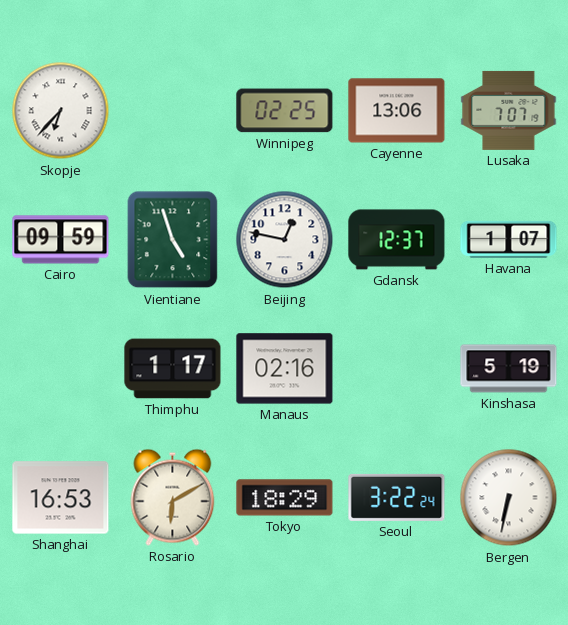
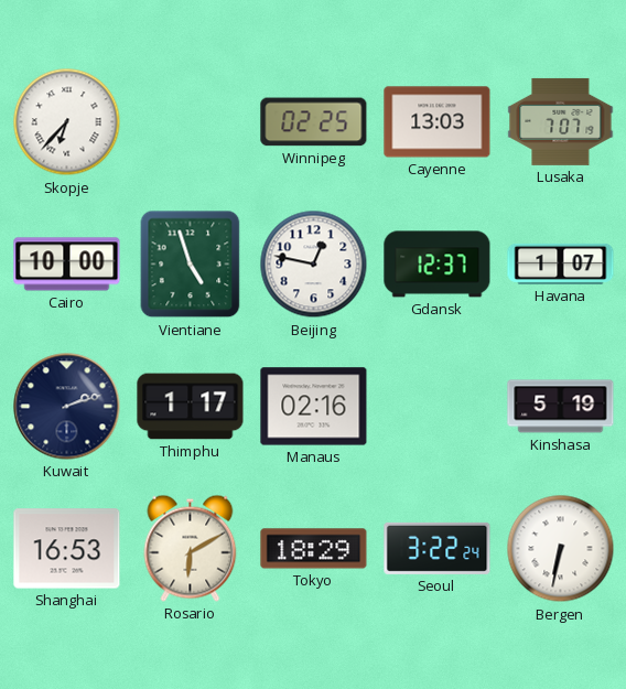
Cayenne: 13:06 -> 13:03 (438, 122)
Cairo: 09:59 -> 10:00 (67, 265)
Kuwait: none -> 2:12 (67, 407)
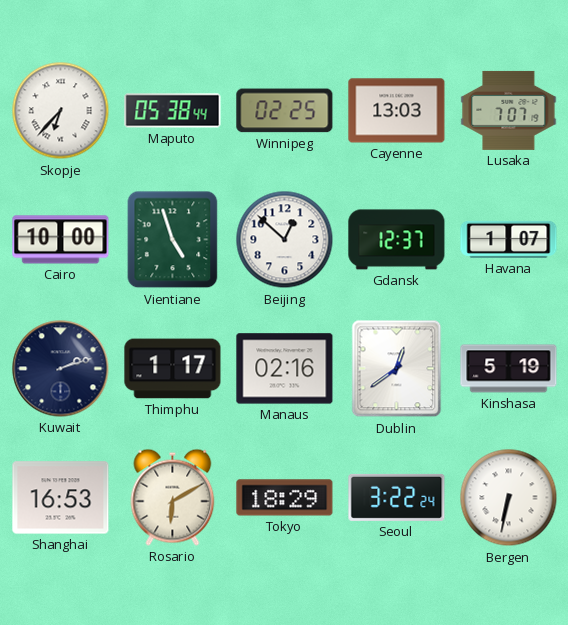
Maputo: none -> 05:38 (173, 111)
Beijing: 12:47 -> 12:52 (285, 240)
Dublin: none -> 12:39 (397, 369)
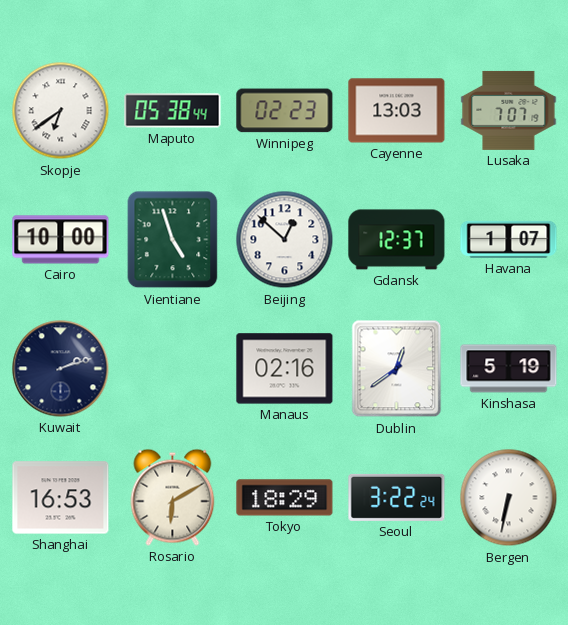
Skopje: 6:37 -> 6:39 (61, 111)
Winnipeg: 02:25 -> 02:23 (285, 111)
Thimphu: 1:17 -> none (173, 369)
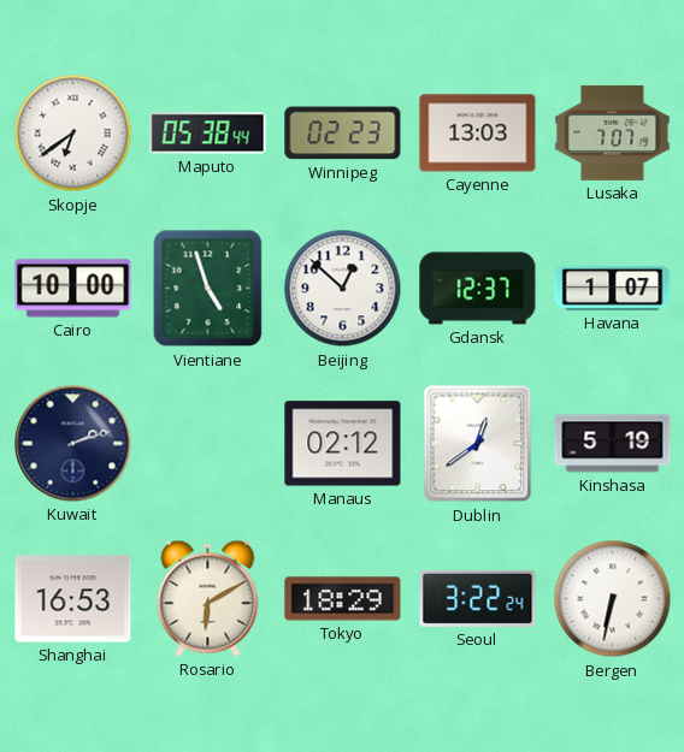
Manaus: 02:16 -> 02:12 (343, 444)
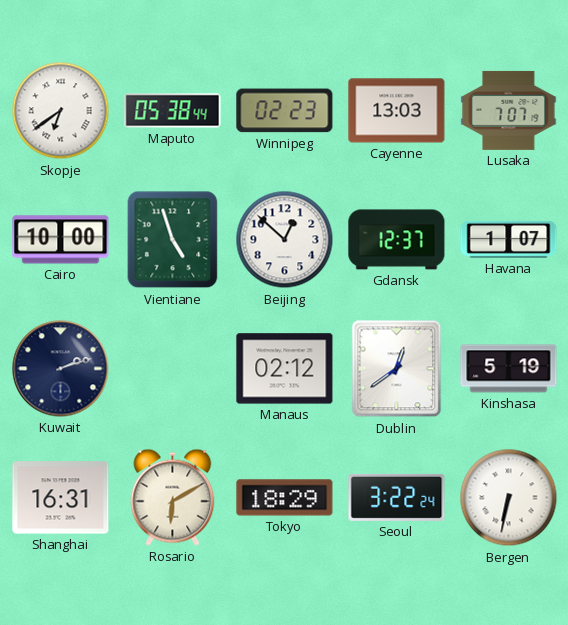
Shanghai: 16:53 -> 16:31 (61, 498)
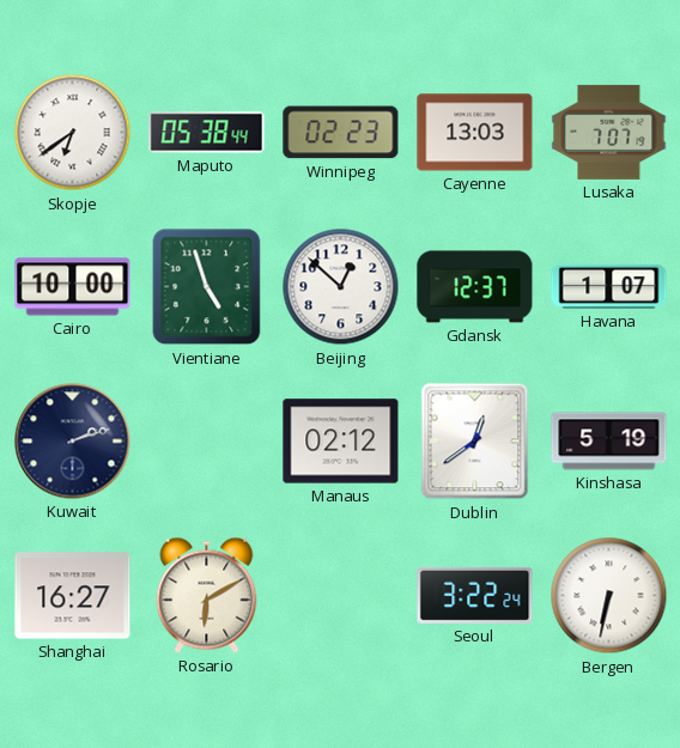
Shanghai: 16:31 -> 16:27 (73, 596)
Tokyo: 18:29 -> none (285, 498)
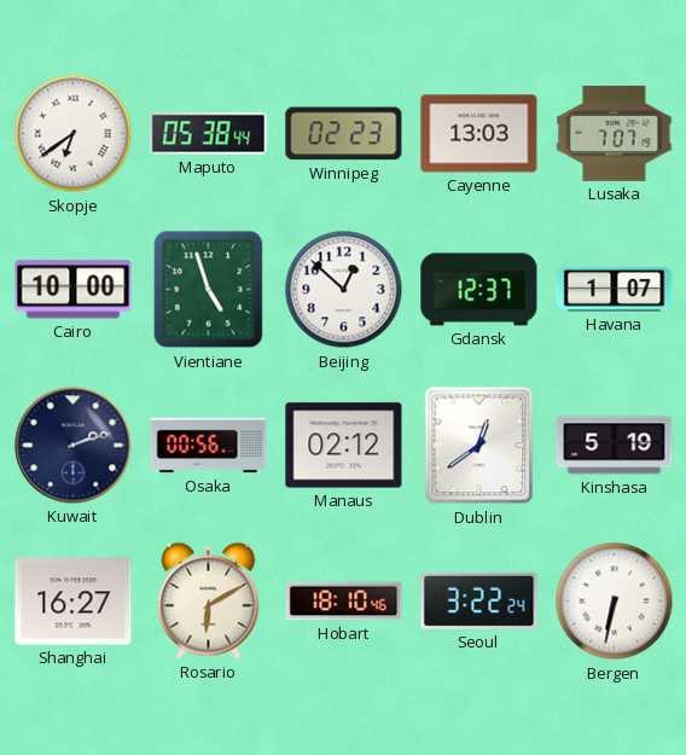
Osaka: none -> 00:56 (209, 446)
Hobart: none -> 18:10 (344, 602)
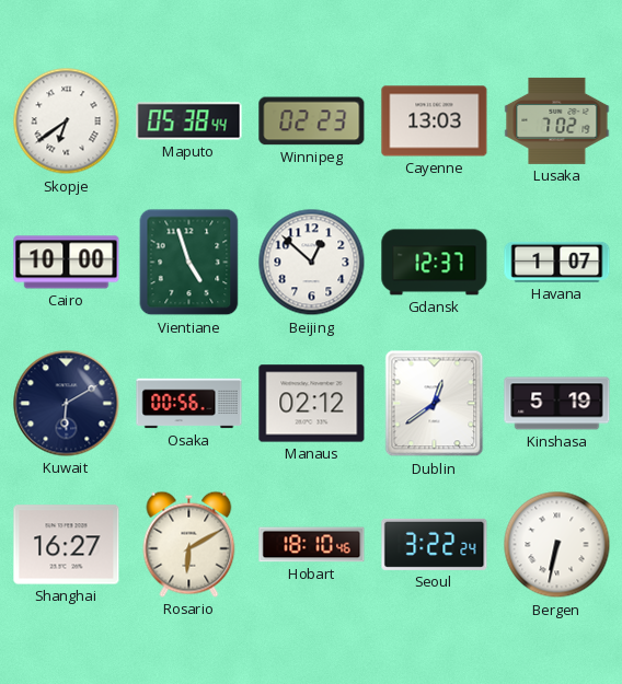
Lusaka: 7:07 -> 7:02 (557, 120)
Kuwait: 2:12 -> 6:10 (67, 404)
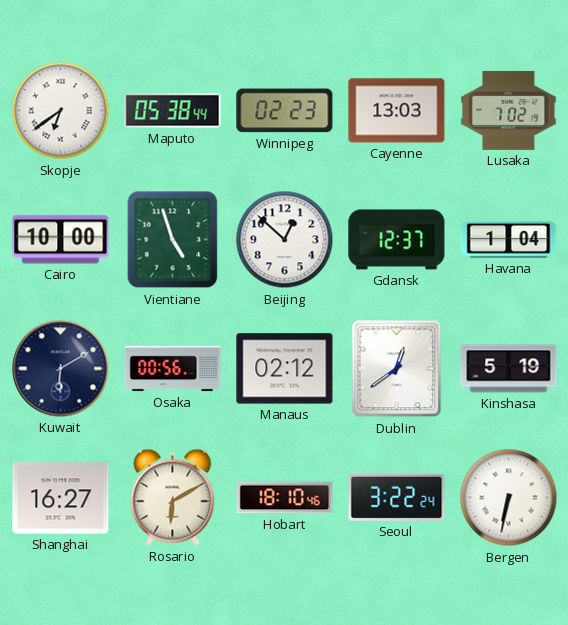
Havana: 1:07 -> 1:04 (509, 239)
